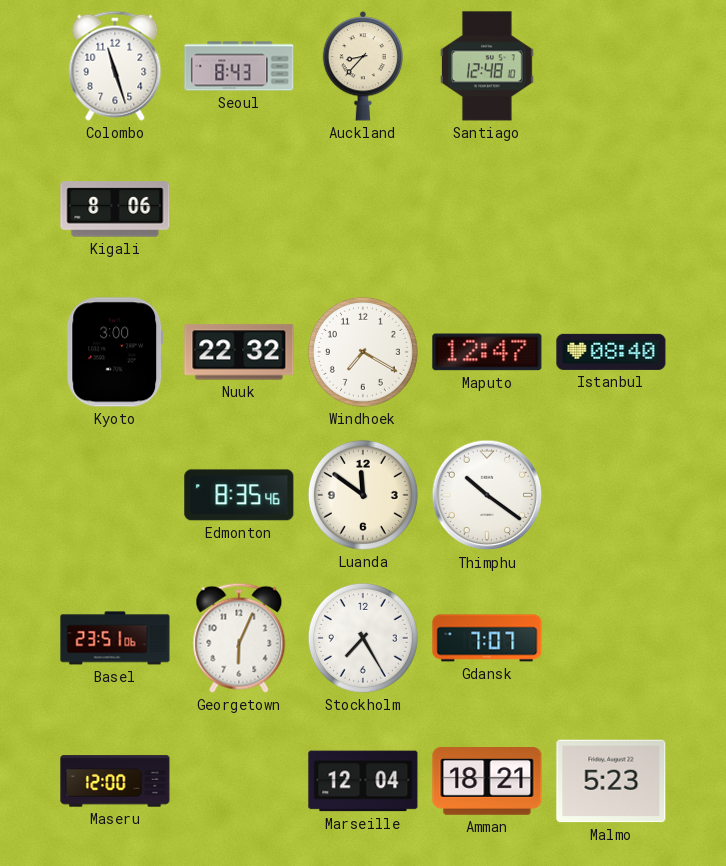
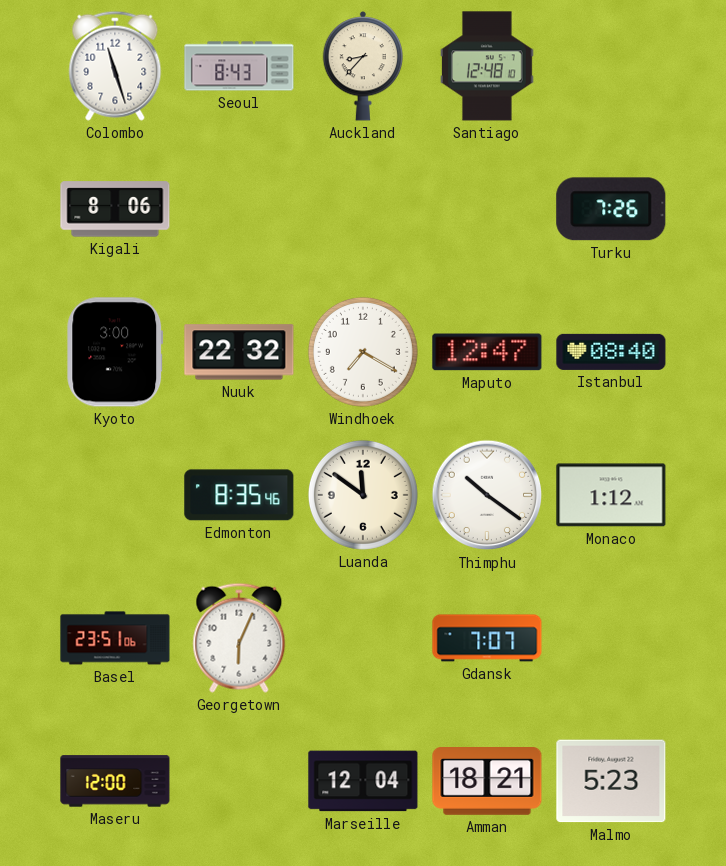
Turku: none -> 7:26 (611, 209)
Monaco: none -> 1:12 (611, 495)
Stockholm: 7:25 -> none (363, 638)
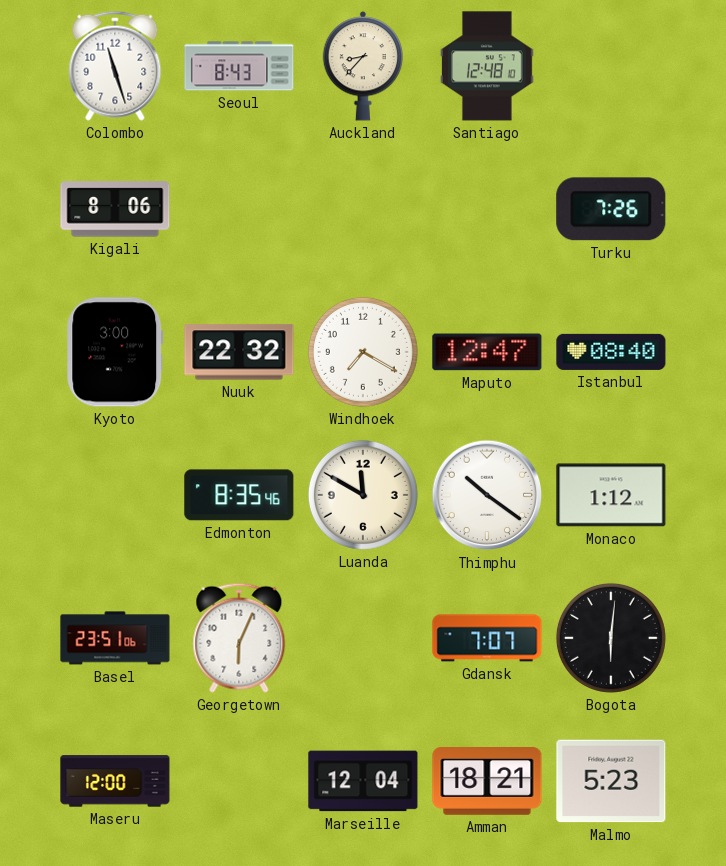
Luanda: 11:51 -> 11:50 (363, 495)
Bogota: none -> 6:01 (611, 638)
